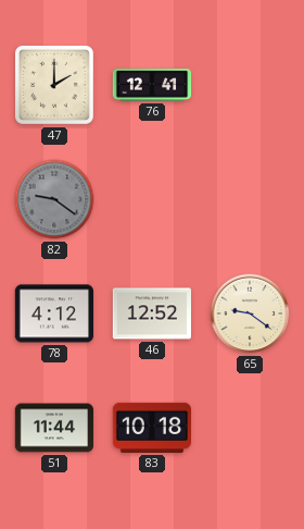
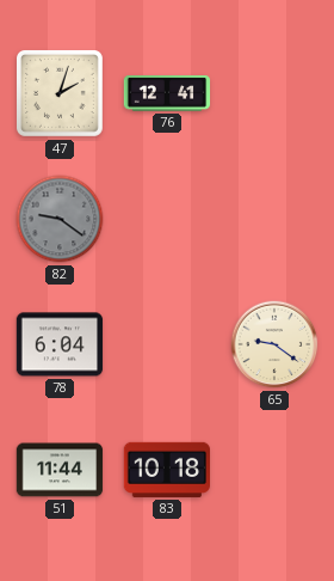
47: 2:00 -> 2:03 (61, 94)
78: 4:12 -> 6:04 (60, 344)
46: 12:52 -> none (152, 313)
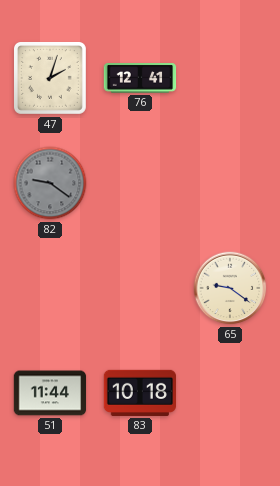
78: 6:04 -> none (60, 344)
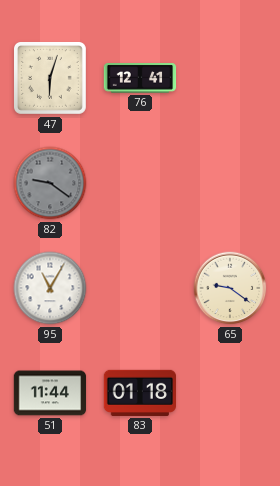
47: 2:03 -> 6:03 (51, 79)
95: none -> 11:05 (50, 288)
83: 10:18 -> 01:18 (140, 393)
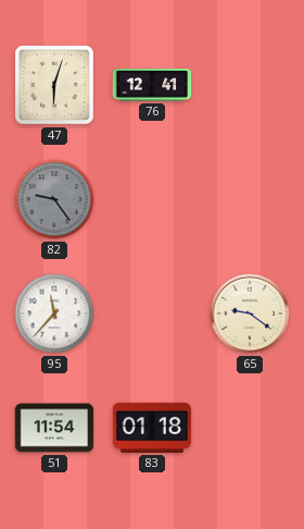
82: 9:21 -> 9:24 (54, 199)
95: 11:05 -> 11:37 (54, 313)
51: 11:44 -> 11:54 (54, 428)
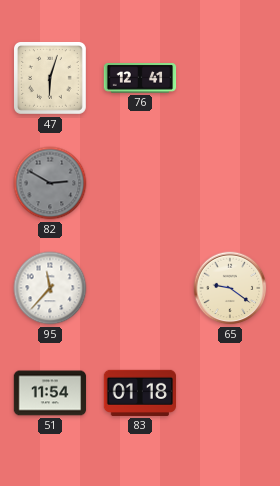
82: 9:24 -> 2:50 (50, 183)
